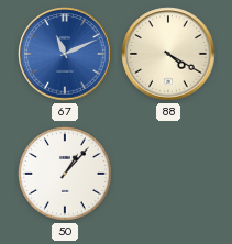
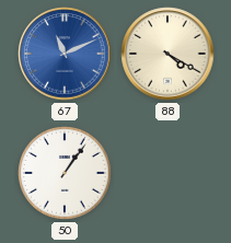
50: 1:07 -> 1:06 (65, 173)
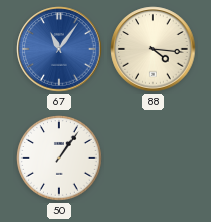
67: 11:11 -> 11:06 (59, 49)
88: 4:20 -> 4:16 (153, 49)
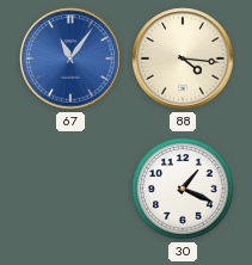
50: 1:06 -> none (59, 158)
30: none -> 1:19 (183, 189)
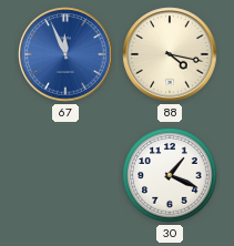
67: 11:06 -> 11:56 (65, 54)
88: 4:16 -> 4:17 (170, 54)
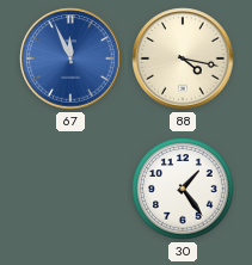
30: 1:19 -> 1:24 (183, 189)
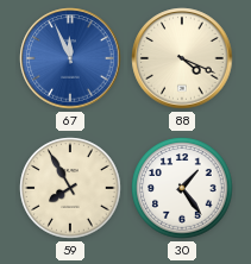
88: 4:17 -> 4:19 (182, 58)
59: none -> 7:55 (70, 188)
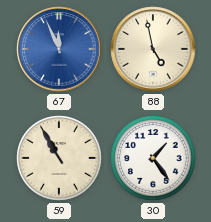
88: 4:19 -> 4:58 (153, 49)
59: 7:55 -> 10:55 (59, 158)
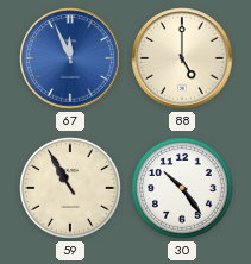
88: 4:58 -> 5:00 (182, 58)
30: 1:24 -> 10:24 (182, 188)
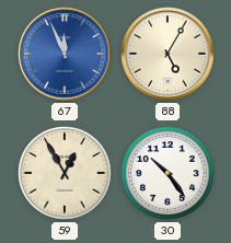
88: 5:00 -> 5:05 (168, 54)
59: 10:55 -> 12:55 (65, 173)
